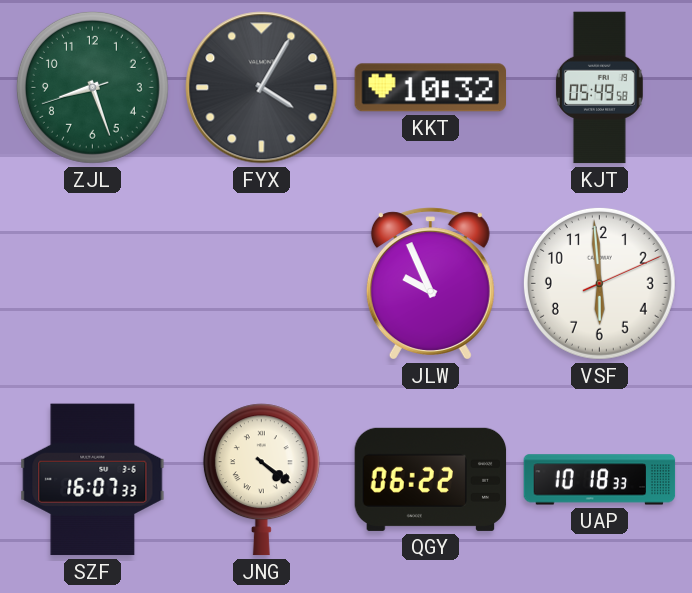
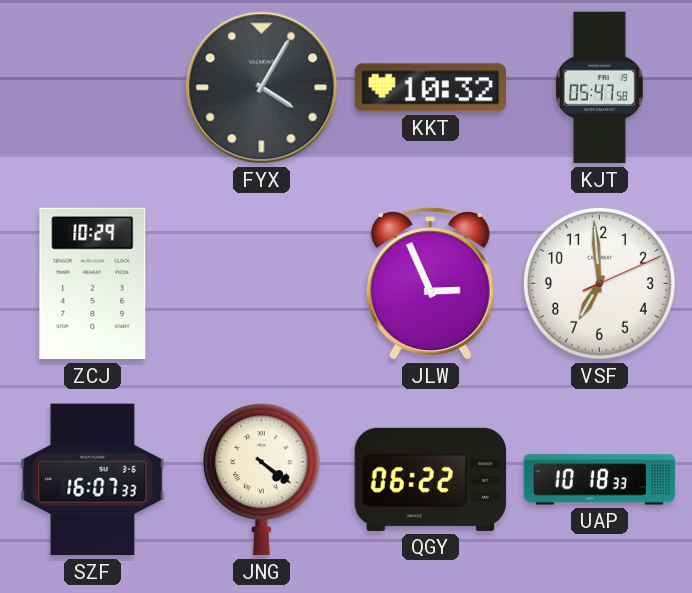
ZJL: 8:26 -> none (92, 87)
KJT: 05:49 -> 05:47 (599, 88)
ZCJ: none -> 10:29 (93, 284)
JLW: 9:56 -> 2:56 (430, 284)
VSF: 5:59 -> 6:59 (599, 283)
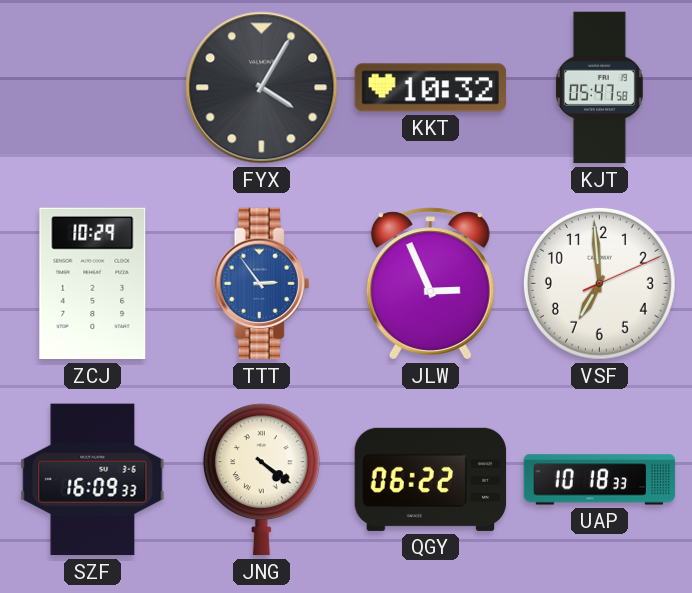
TTT: none -> 2:54 (262, 284)
SZF: 16:07 -> 16:09 (93, 480)
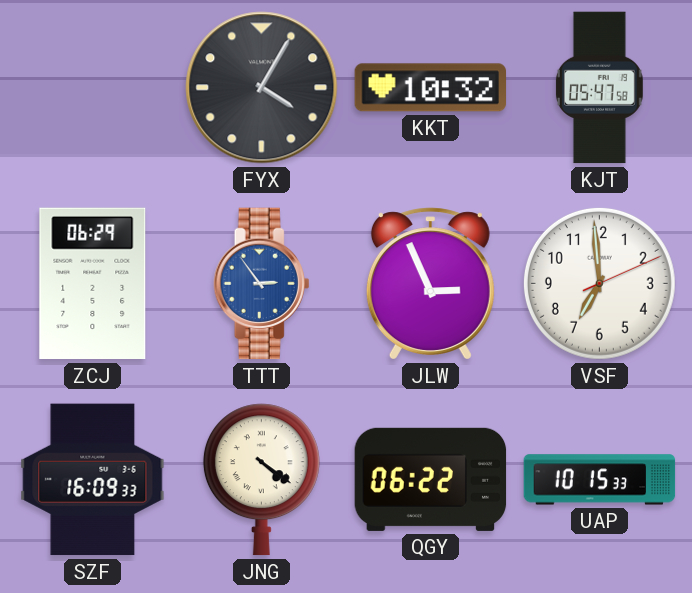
ZCJ: 10:29 -> 06:29 (93, 284)
UAP: 10:18 -> 10:15 (600, 480)
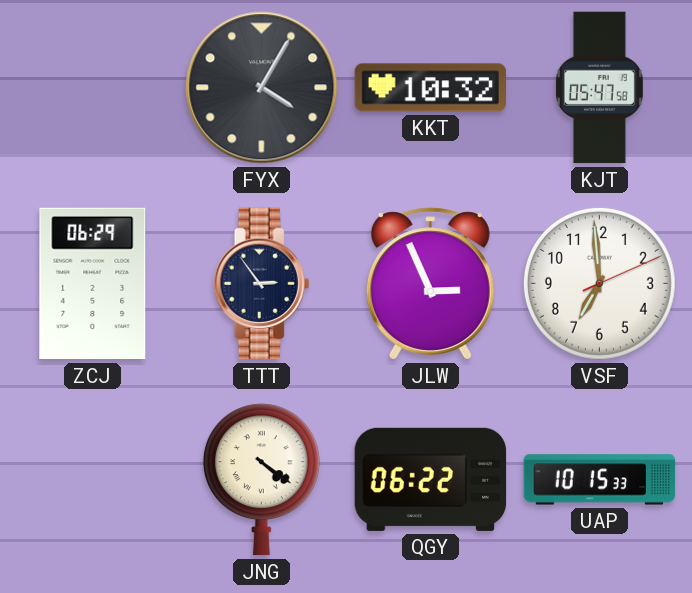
TTT dial: blue -> navy (262, 284)
SZF: 16:09 -> none (93, 480)
